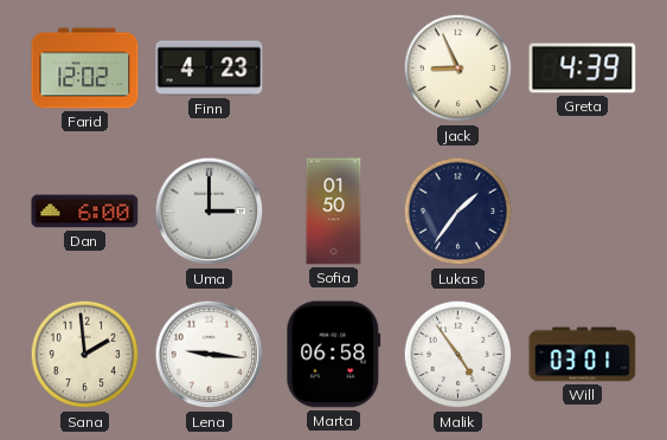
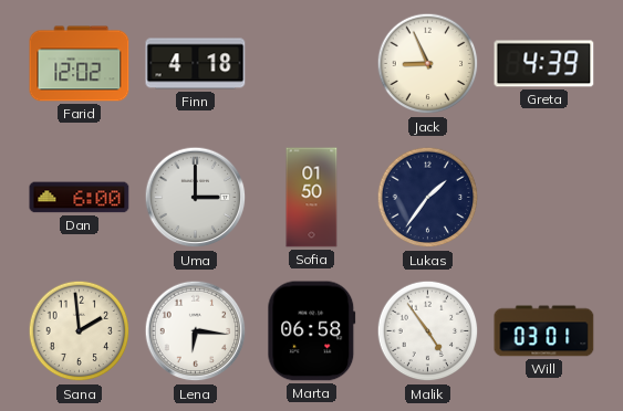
Finn: 4:23 -> 4:18 (196, 64)
Lena: 9:16 -> 6:16 (196, 331)
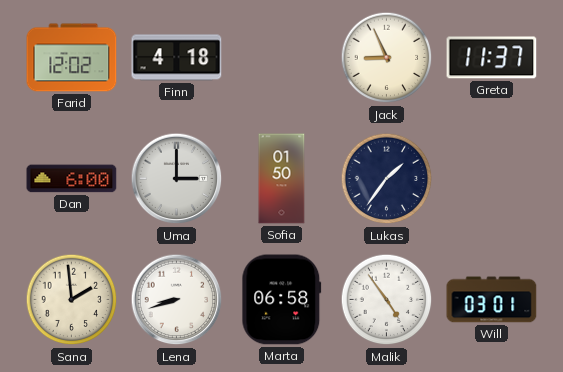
Greta: 4:39 -> 11:37 (492, 58)
Lena: 6:16 -> 8:42 (177, 300)
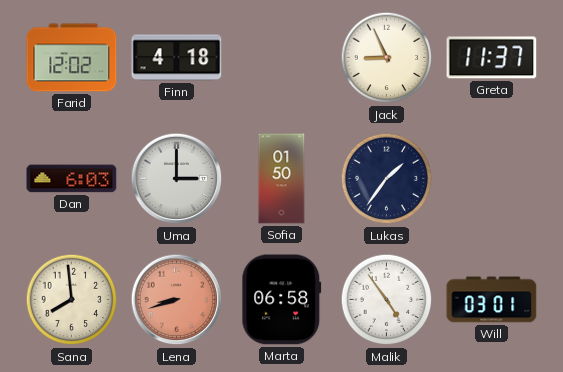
Dan: 6:00 -> 6:03 (72, 179)
Sana: 1:59 -> 7:59 (72, 300)
Lena dial: white -> salmon (177, 300)
